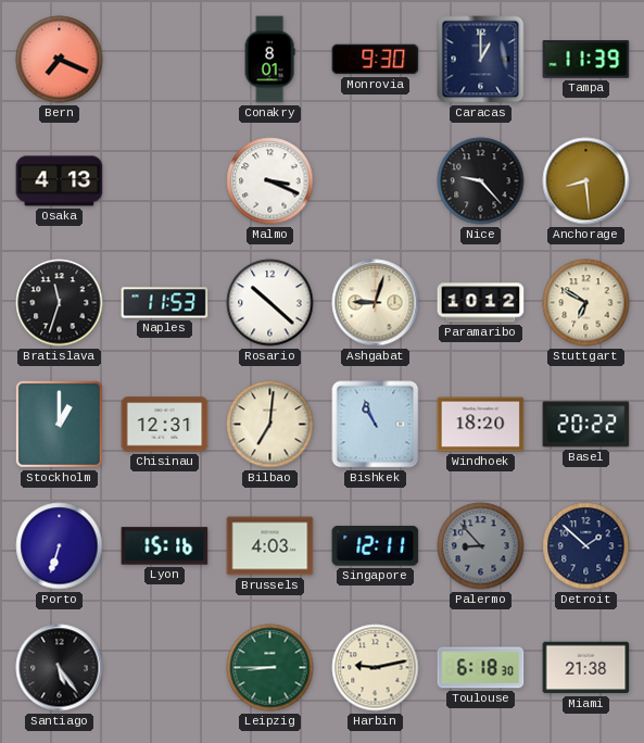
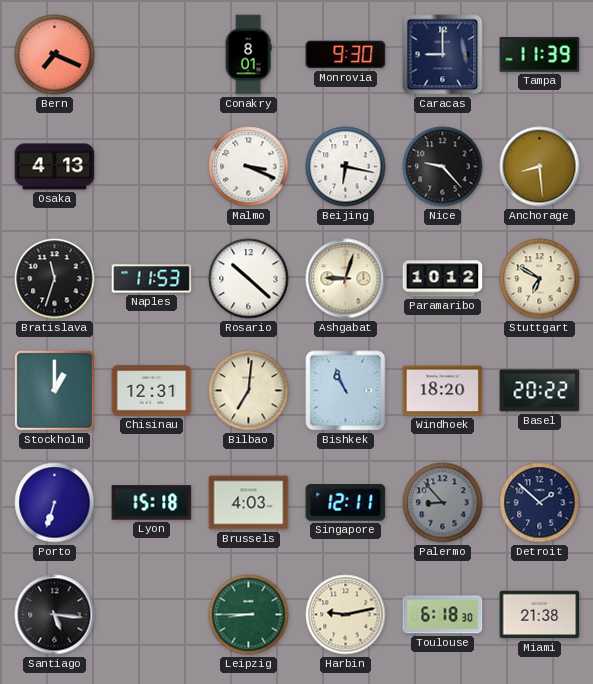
Caracas: 1:00 -> 9:00 (443, 55)
Beijing: none -> 6:17 (346, 167)
Lyon: 15:16 -> 15:18 (152, 503)
Santiago: 5:24 -> 5:16 (55, 615)
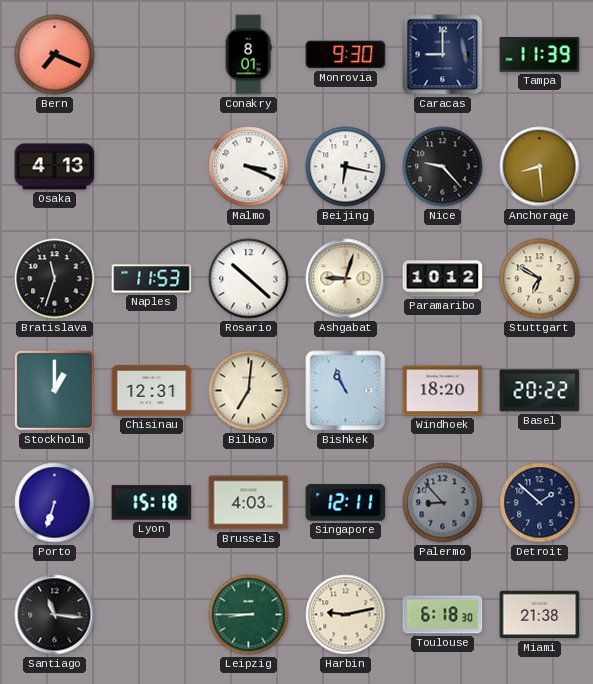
Santiago: 5:16 -> 11:16 (55, 615)
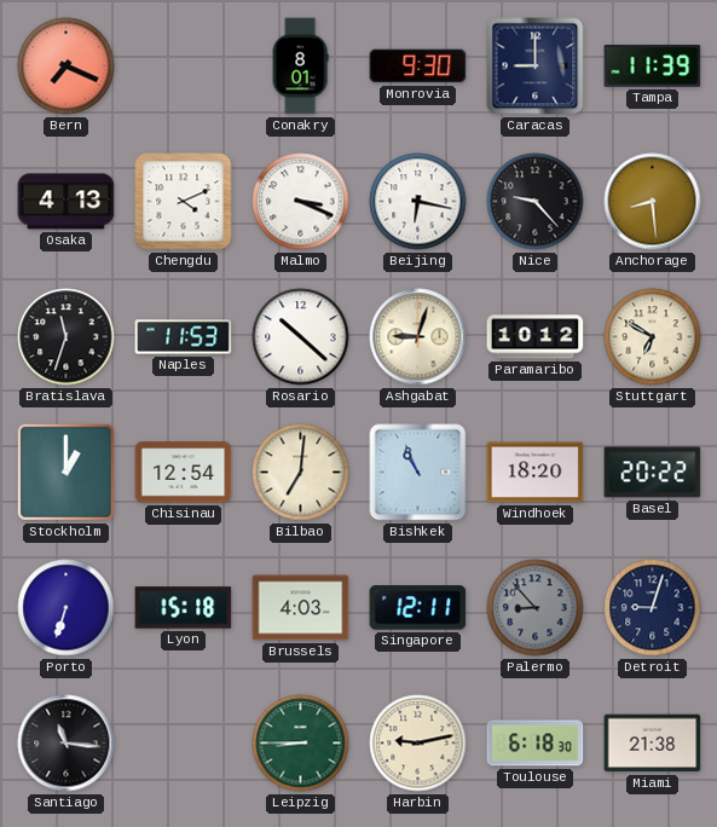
Chengdu: none -> 4:11 (184, 202)
Chisinau: 12:31 -> 12:54 (184, 473)
Detroit: 1:52 -> 9:03 (653, 608)
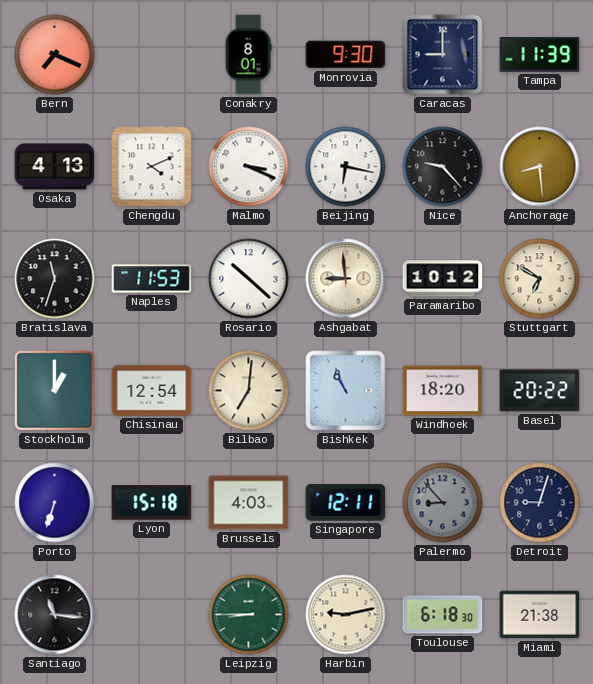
Ashgabat: 9:03 -> 8:59 (346, 279)
